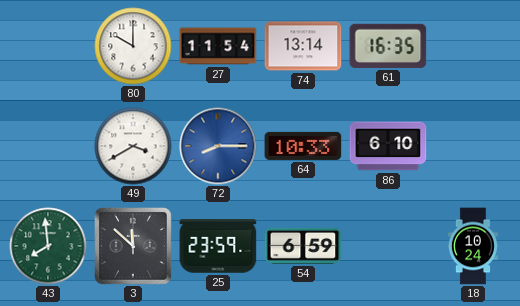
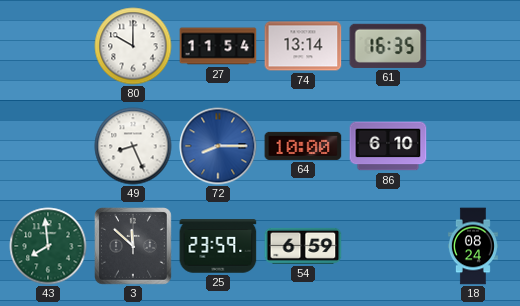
49: 3:40 -> 8:26 (133, 146)
64: 10:33 -> 10:00 (303, 146)
18: 10:24 -> 08:24 (473, 246)
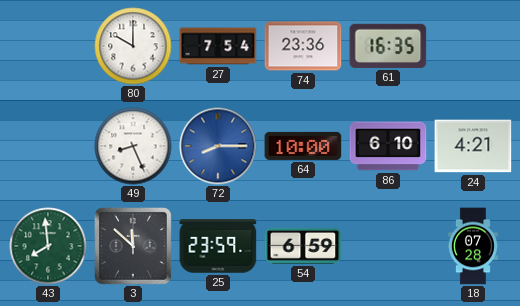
27: 11:54 -> 7:54 (218, 46)
74: 13:14 -> 23:36 (303, 46)
24: none -> 4:21 (473, 146)
18: 08:24 -> 07:28 (473, 246)
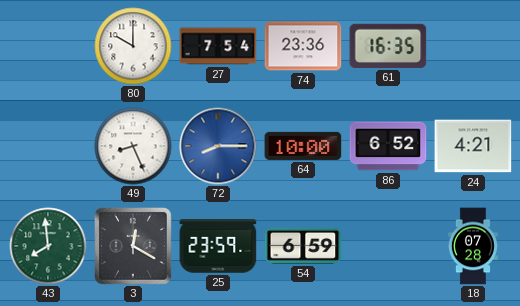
86: 6:10 -> 6:52 (388, 146)
3: 11:52 -> 12:20 (134, 247)
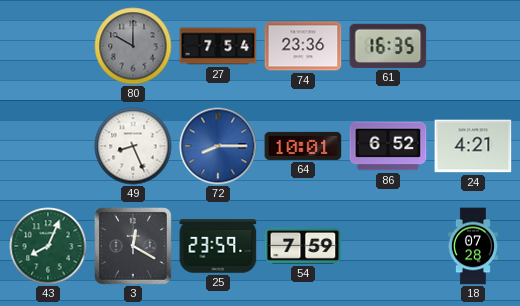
80 dial: white -> grey (133, 46)
64: 10:00 -> 10:01 (303, 146)
43: 7:59 -> 8:04 (48, 246)
54: 6:59 -> 7:59 (303, 246)
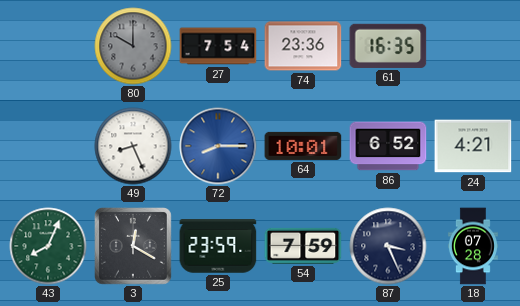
87: none -> 3:26 (388, 246)
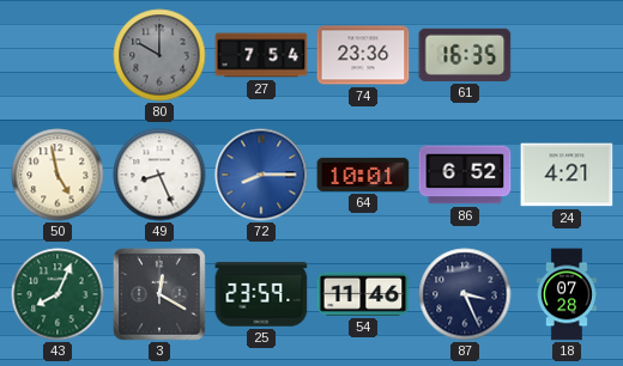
50: none -> 4:58 (58, 175)
54: 7:59 -> 11:46 (363, 294)
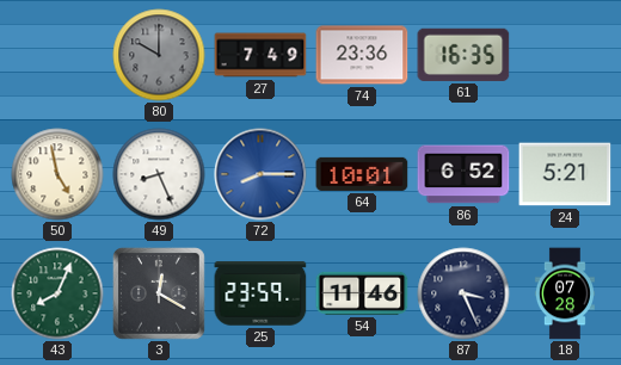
27: 7:54 -> 7:49 (260, 55)
24: 4:21 -> 5:21 (565, 174)
